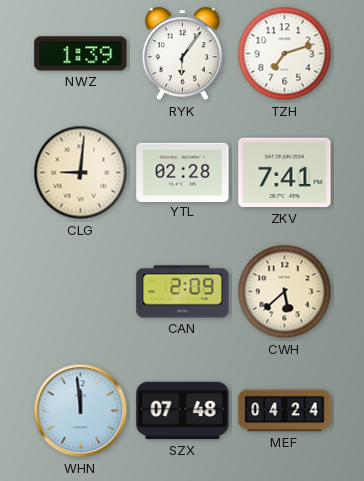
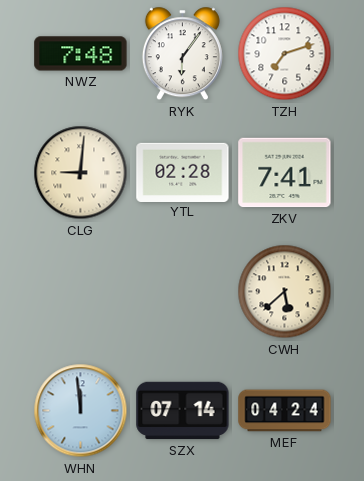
NWZ: 1:39 -> 7:48 (81, 54)
CAN: 2:09 -> none (183, 292)
SZX: 07:48 -> 07:14 (183, 411)
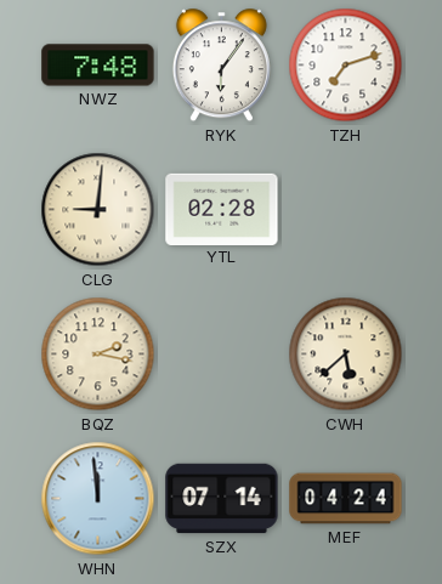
ZKV: 7:41 -> none (285, 173)
BQZ: none -> 2:17 (98, 355)
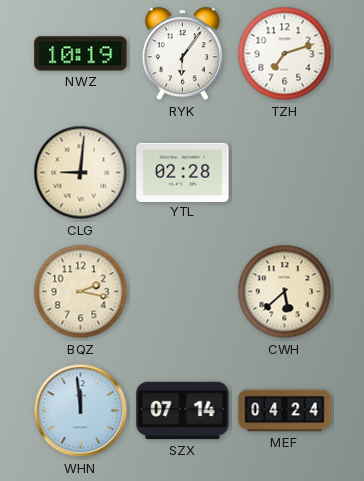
NWZ: 7:48 -> 10:19 (81, 54)
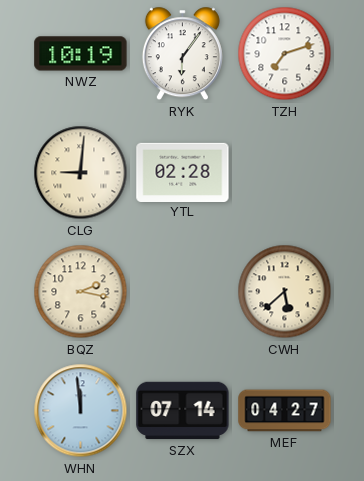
MEF: 04:24 -> 04:27 (285, 411)
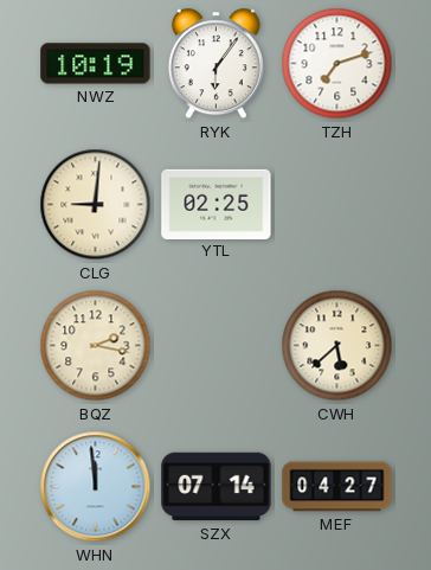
YTL: 02:28 -> 02:25 (217, 204)
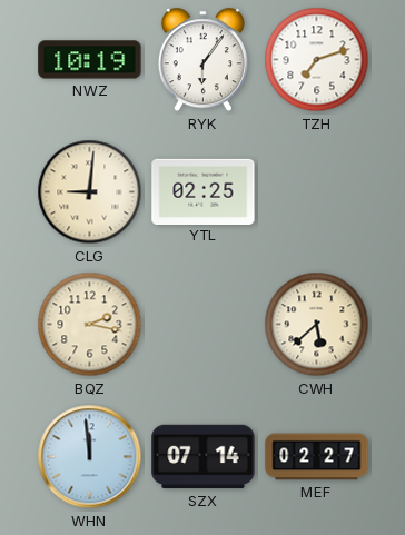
MEF: 04:27 -> 02:27 (317, 457)
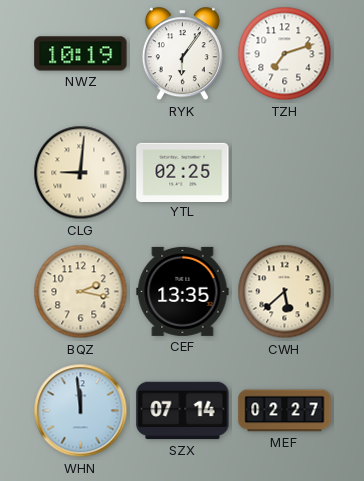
CEF: none -> 13:35 (183, 291)
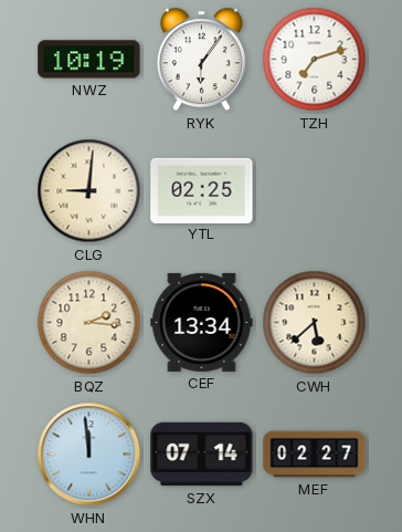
BQZ: 2:17 -> 2:16 (89, 323)
CEF: 13:35 -> 13:34 (202, 322)
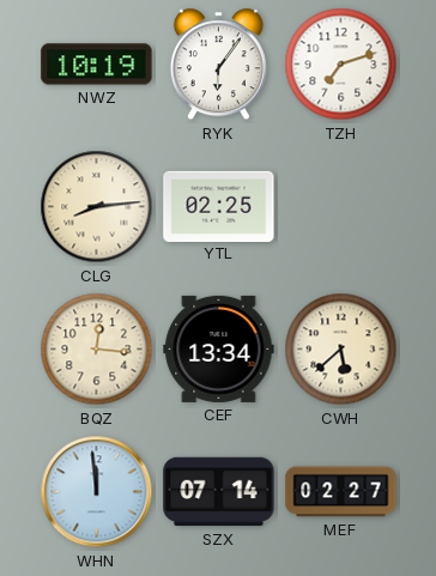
CLG: 9:01 -> 8:14 (97, 207)
BQZ: 2:16 -> 12:16 (97, 350)
